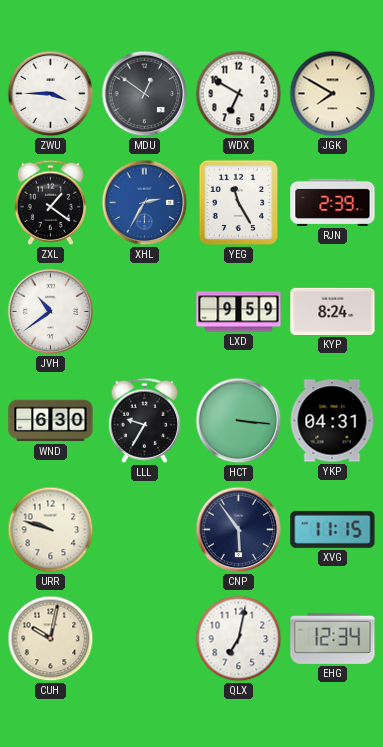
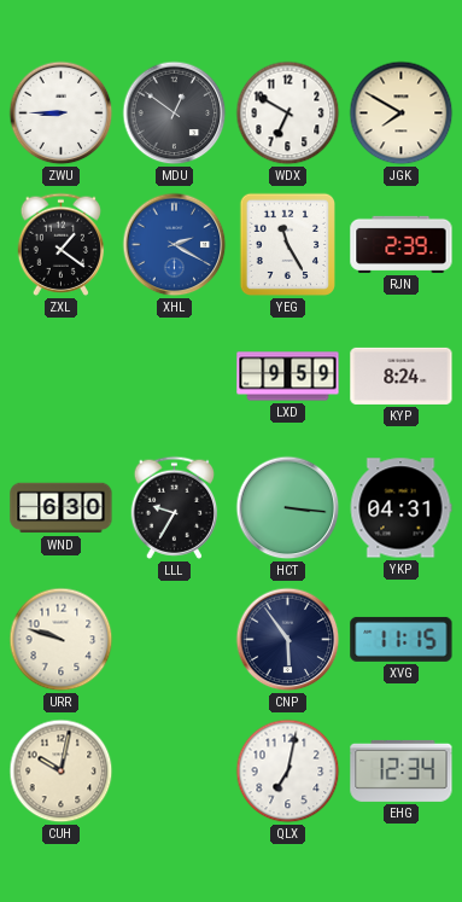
ZWU: 3:45 -> 8:45 (62, 114)
XHL: 2:35 -> 2:20 (175, 245)
JVH: 10:39 -> none (51, 312)
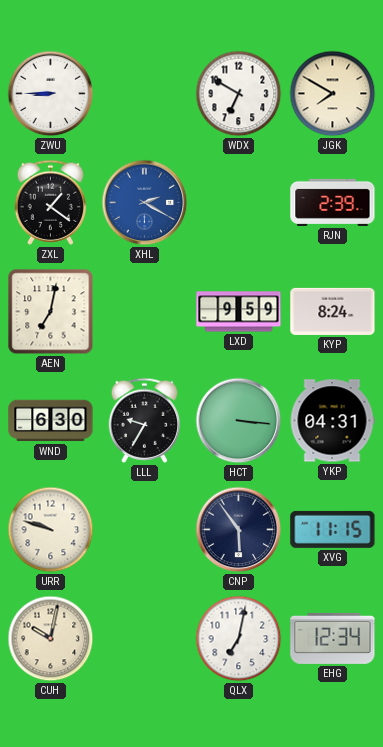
MDU: 12:51 -> none (175, 114)
YEG: 11:25 -> none (287, 245)
AEN: none -> 7:02 (51, 312)
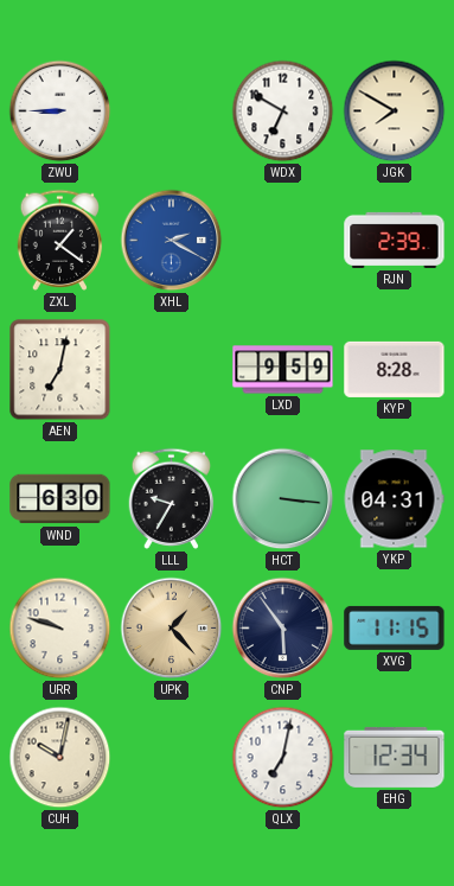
KYP: 8:24 -> 8:28 (395, 369)
UPK: none -> 1:23 (172, 629)
